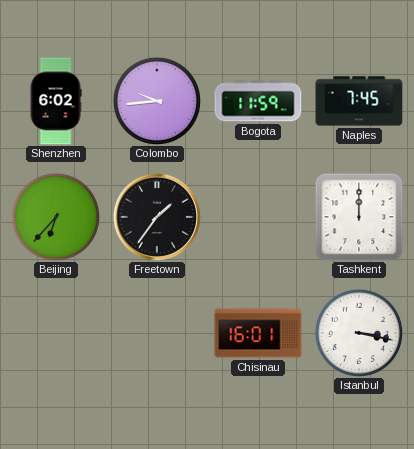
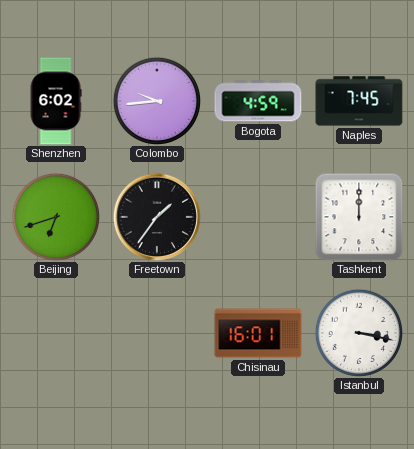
Bogota: 11:59 -> 4:59 (258, 101)
Beijing: 6:37 -> 6:42 (55, 216)
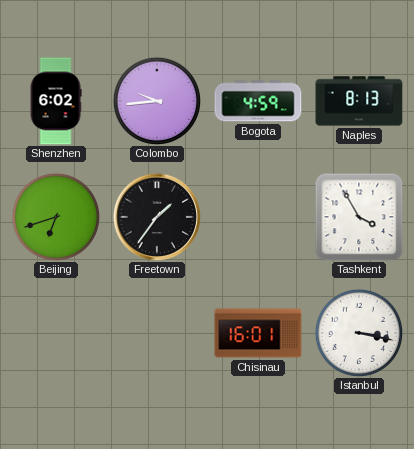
Naples: 7:45 -> 8:13 (359, 101)
Tashkent: 12:00 -> 3:55 (359, 217)
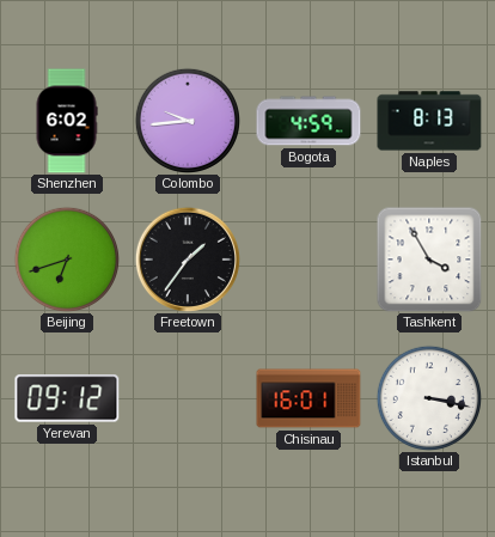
Yerevan: none -> 09:12 (67, 398)
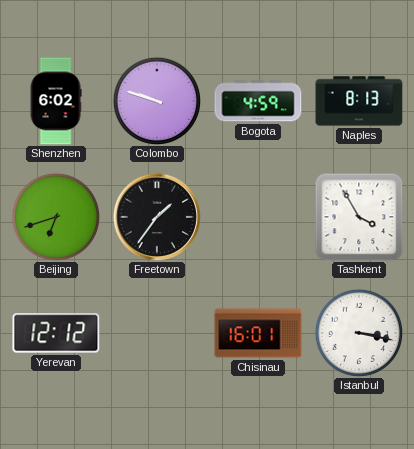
Colombo: 9:44 -> 9:48 (156, 100)
Yerevan: 09:12 -> 12:12 (56, 333)
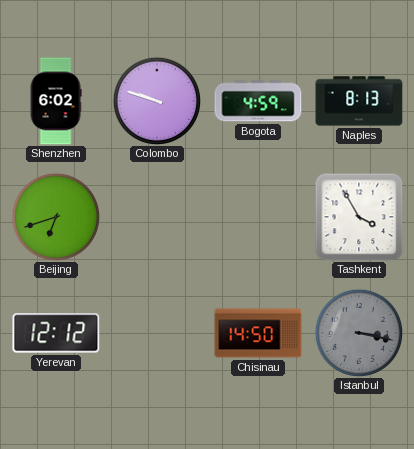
Freetown: 1:36 -> none (157, 217)
Chisinau: 16:01 -> 14:50 (258, 333)
Istanbul dial: white -> grey (358, 332)
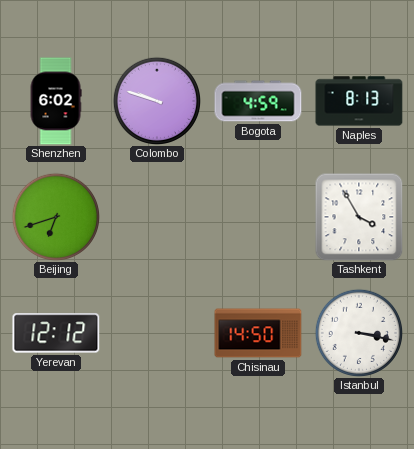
Istanbul dial: grey -> white (358, 332)
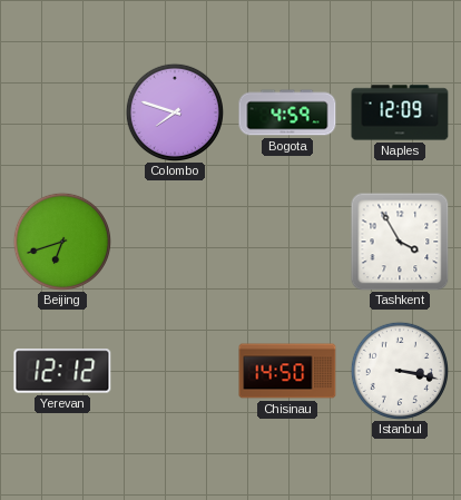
Shenzhen: 6:02 -> none (56, 101)
Colombo: 9:48 -> 7:48 (174, 111)
Naples: 8:13 -> 12:09 (400, 112)
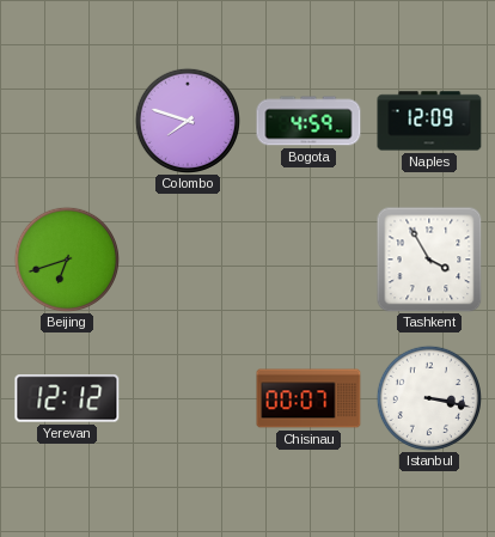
Chisinau: 14:50 -> 00:07 (308, 398)
